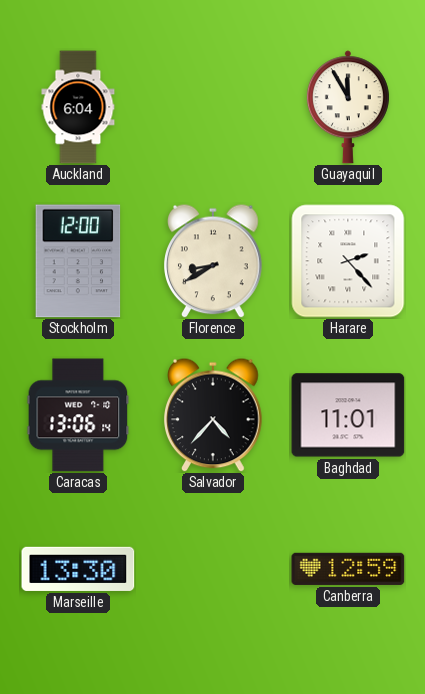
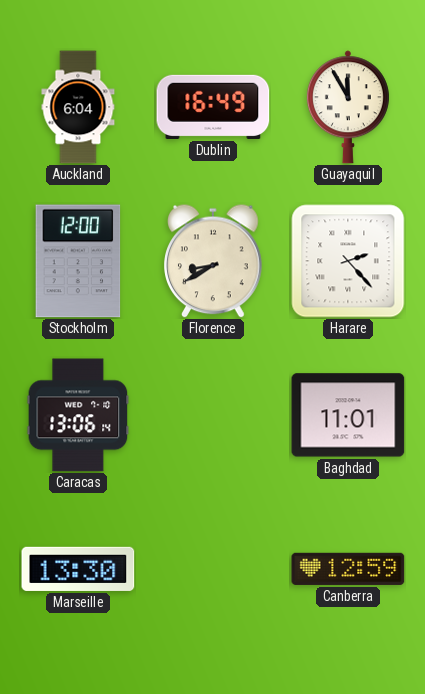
Dublin: none -> 16:49 (213, 107)
Salvador: 4:37 -> none (213, 415)
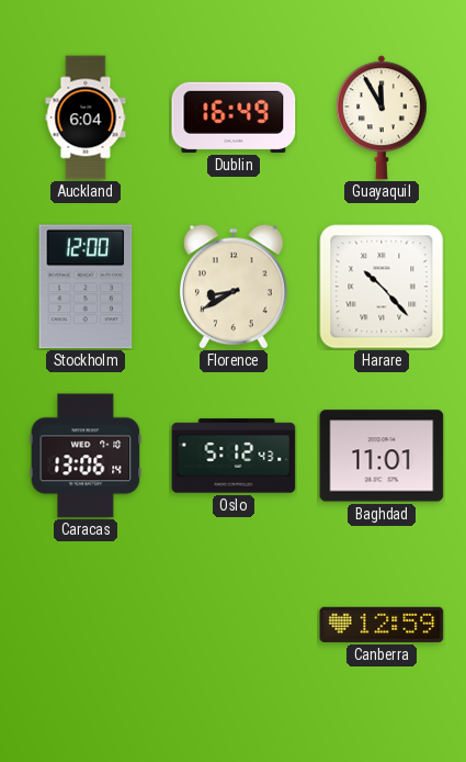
Harare: 2:23 -> 10:23 (382, 287)
Oslo: none -> 5:12 (234, 456)
Marseille: 13:30 -> none (78, 569)
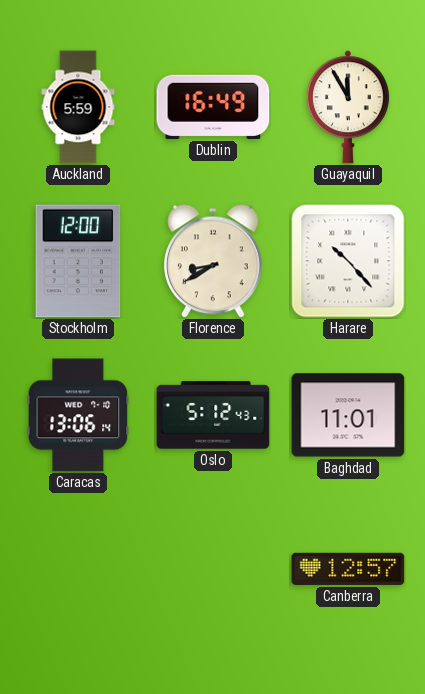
Auckland: 6:04 -> 5:59 (78, 107)
Canberra: 12:59 -> 12:57 (348, 569)
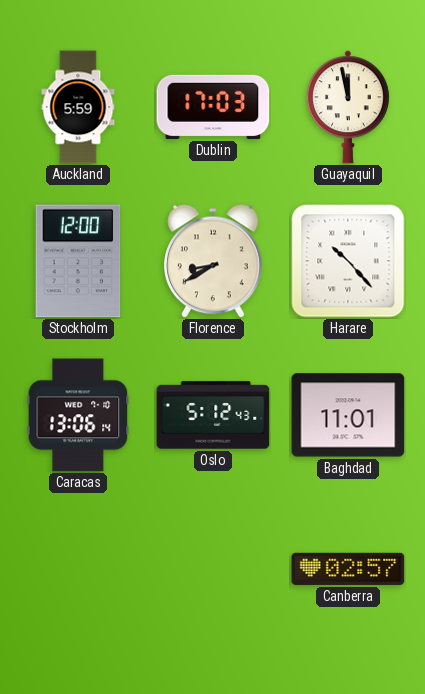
Dublin: 16:49 -> 17:03 (213, 107)
Guayaquil: 11:55 -> 11:58 (348, 107)
Canberra: 12:57 -> 02:57 (348, 569)
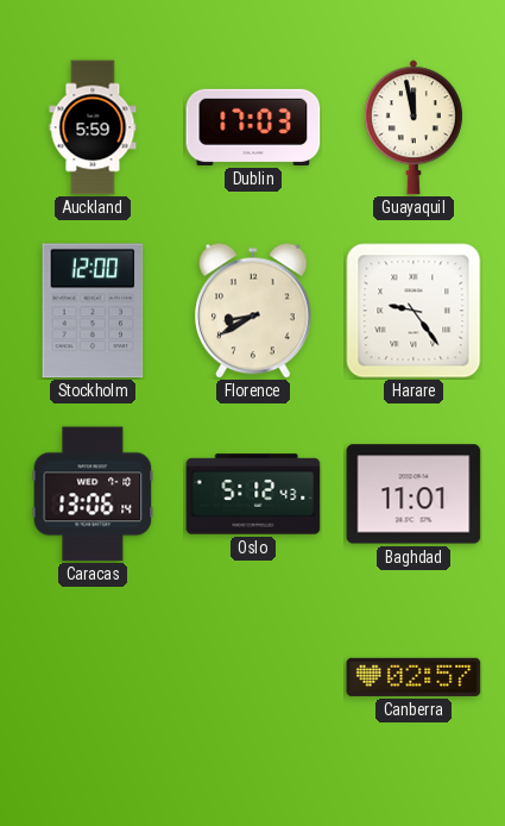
Harare: 10:23 -> 9:24 (414, 311)
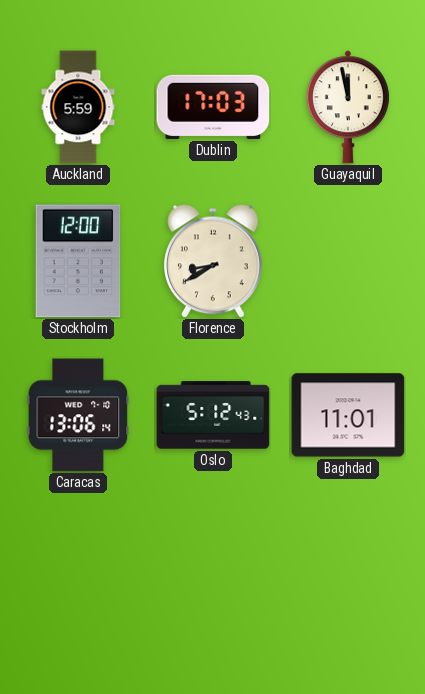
Harare: 9:24 -> none (414, 311)
Canberra: 02:57 -> none (414, 677)
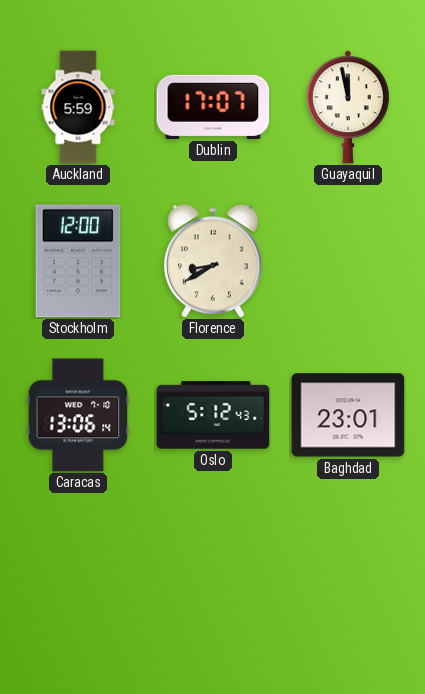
Dublin: 17:03 -> 17:07 (213, 107)
Baghdad: 11:01 -> 23:01 (348, 415)
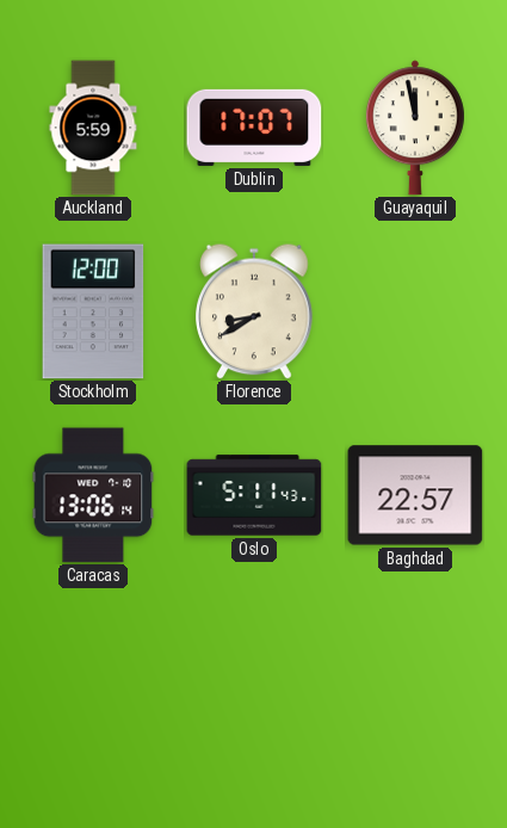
Oslo: 5:12 -> 5:11 (254, 495)
Baghdad: 23:01 -> 22:57 (415, 495)
